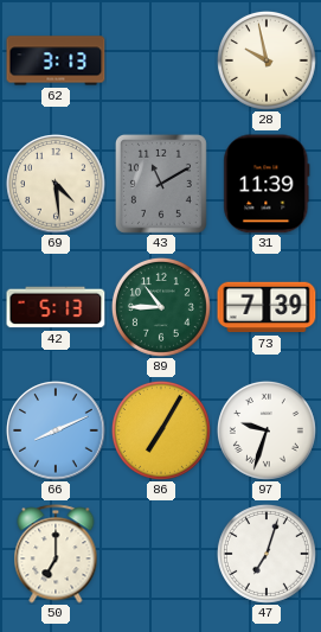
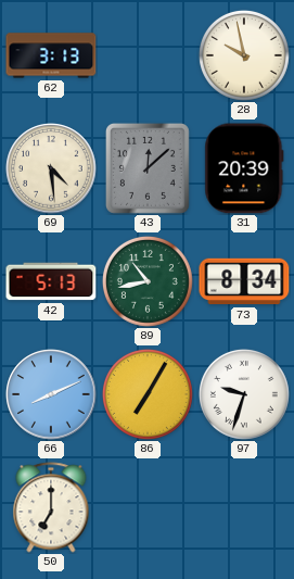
43: 11:10 -> 12:08 (148, 168)
31: 11:39 -> 20:39 (244, 168)
89: 10:45 -> 10:43 (148, 281)
73: 7:39 -> 8:34 (244, 281)
47: 7:03 -> none (267, 554)
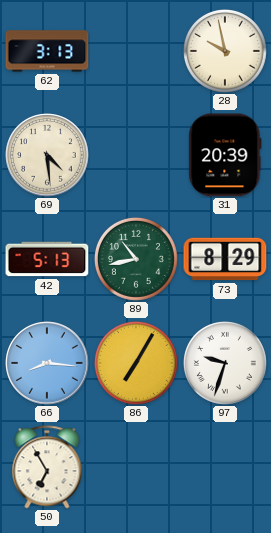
43: 12:08 -> none (148, 168)
73: 8:34 -> 8:29 (225, 259)
66: 8:11 -> 8:16 (47, 363)
50: 7:00 -> 6:55 (47, 467)
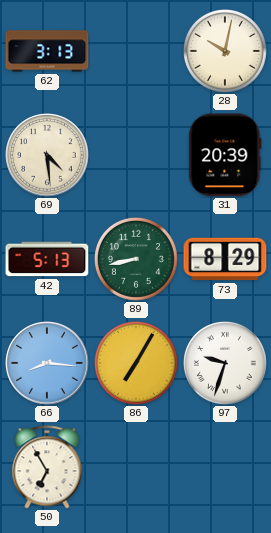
28: 9:58 -> 10:02 (225, 51)
89: 10:43 -> 8:43 (136, 259)
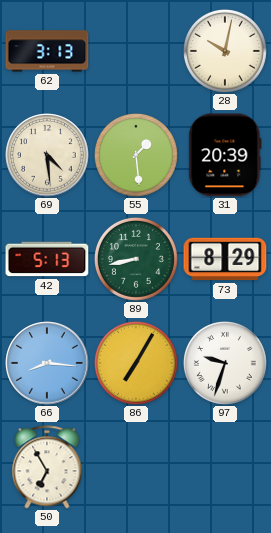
55: none -> 1:29 (136, 155)
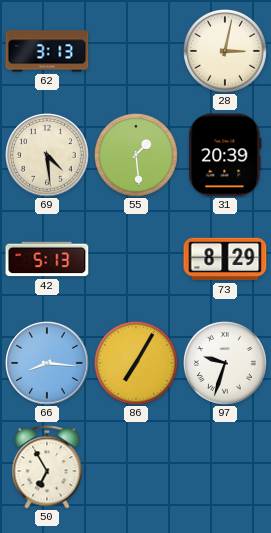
28: 10:02 -> 3:02 (225, 51)
89: 8:43 -> none (136, 259)
